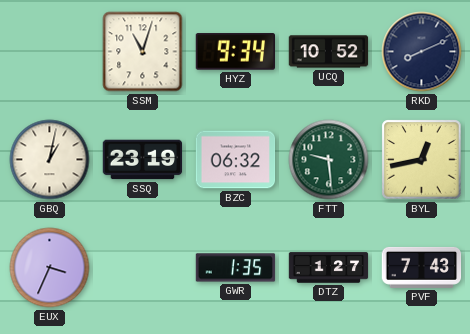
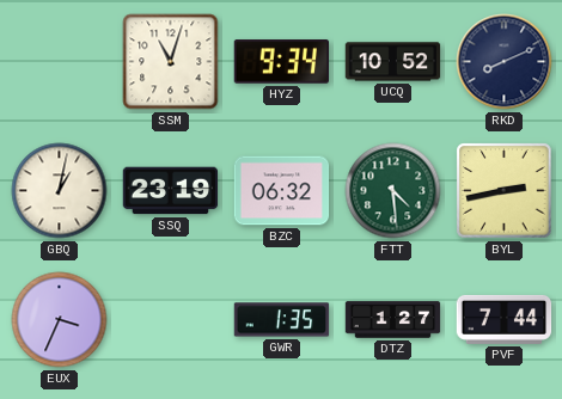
FTT: 9:29 -> 4:29 (393, 191)
BYL: 12:43 -> 2:43 (505, 191)
PVF: 7:43 -> 7:44 (505, 319)
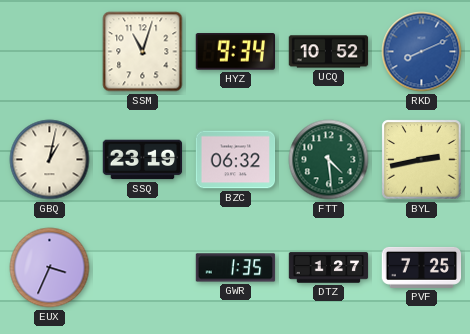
RKD dial: navy -> blue (422, 52)
PVF: 7:44 -> 7:25 (422, 267)
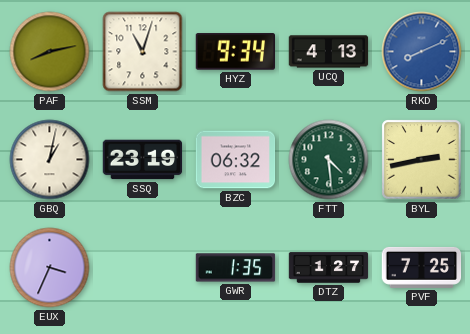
PAF: none -> 8:13 (50, 52)
UCQ: 10:52 -> 4:13 (329, 52)
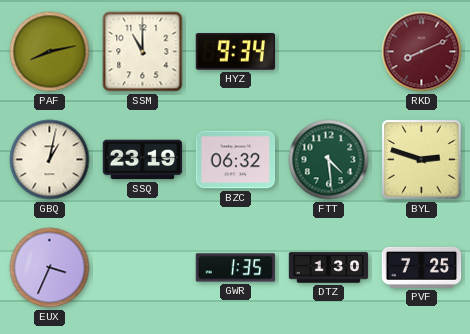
SSM: 11:03 -> 11:00 (143, 52)
UCQ: 4:13 -> none (329, 52)
RKD dial: blue -> burgundy (422, 52)
BYL: 2:43 -> 2:48 (422, 160)
DTZ: 1:27 -> 1:30 (329, 268)
